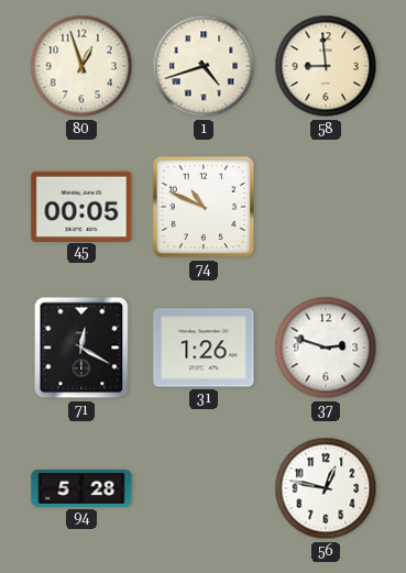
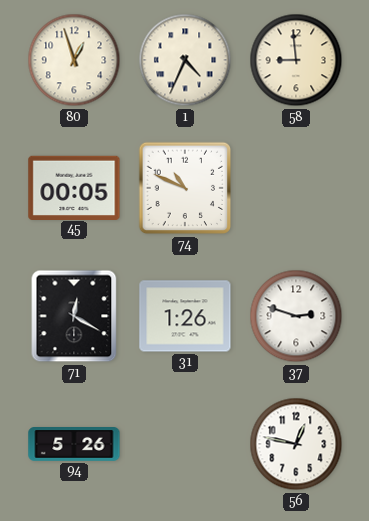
1: 4:42 -> 4:34 (185, 60)
94: 5:28 -> 5:26 (74, 445)
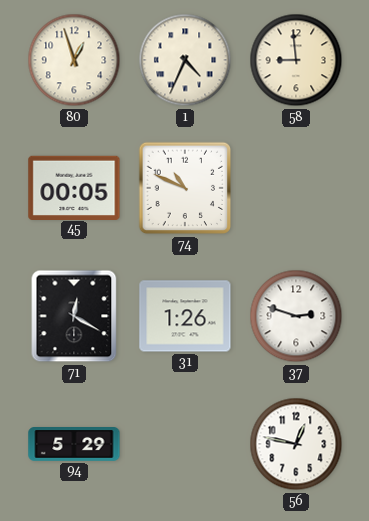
94: 5:26 -> 5:29 (74, 445)
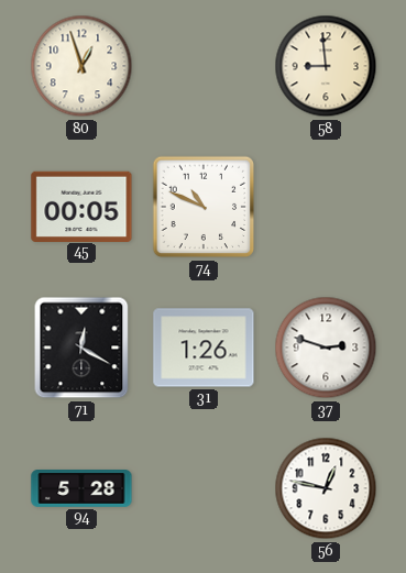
1: 4:34 -> none (185, 60)
94: 5:29 -> 5:28 (81, 489)
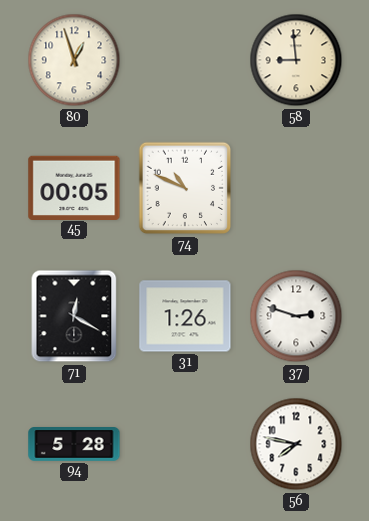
56: 12:47 -> 7:47 (296, 444)
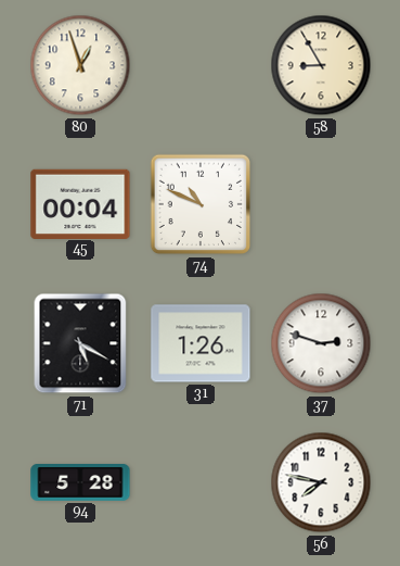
58: 8:59 -> 8:55 (321, 65)
45: 00:05 -> 00:04 (80, 203)
71: 12:20 -> 5:20 (80, 343)
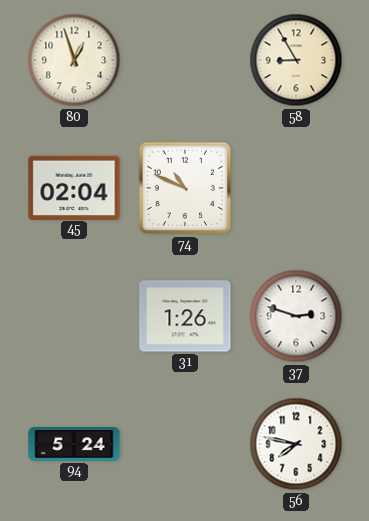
45: 00:04 -> 02:04 (74, 187)
71: 5:20 -> none (80, 343)
94: 5:28 -> 5:24 (74, 445)
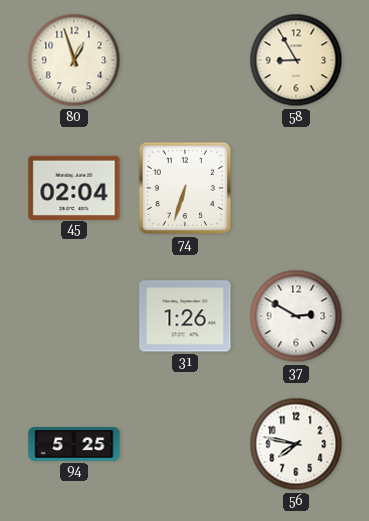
74: 10:49 -> 6:33 (185, 188)
37: 2:48 -> 2:50 (296, 316)
94: 5:24 -> 5:25 (74, 445)
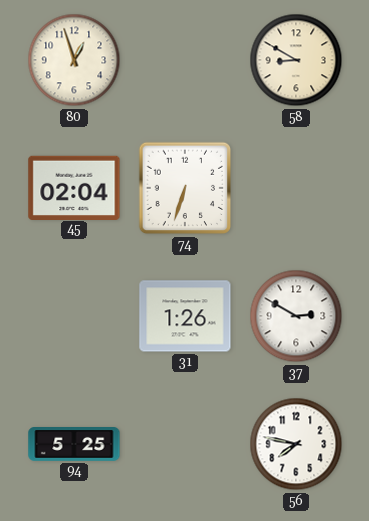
58: 8:55 -> 8:50 (296, 60)
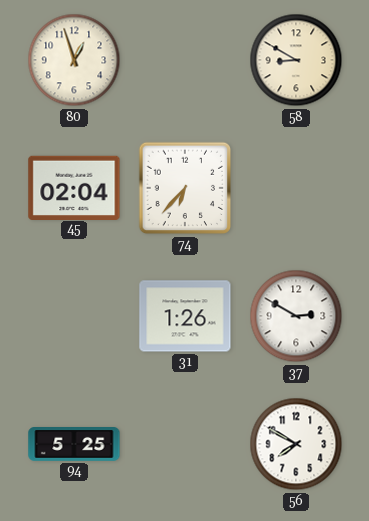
74: 6:33 -> 6:37 (185, 188)
56: 7:47 -> 7:50 (296, 444)
